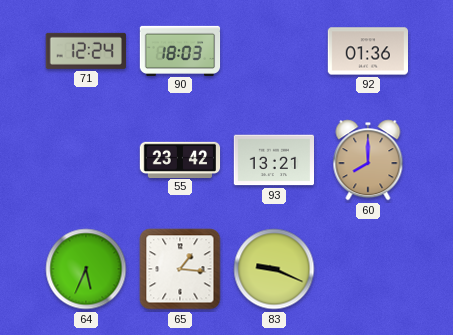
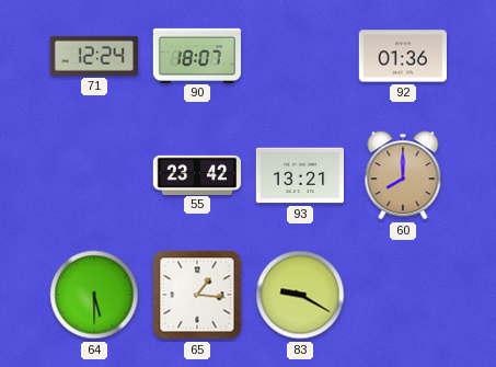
90: 18:03 -> 18:07 (197, 55)
64: 5:34 -> 5:30 (94, 295)
83: 9:19 -> 9:20 (300, 295)
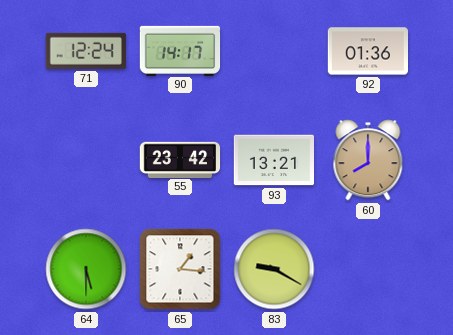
90: 18:07 -> 14:17 (180, 50)
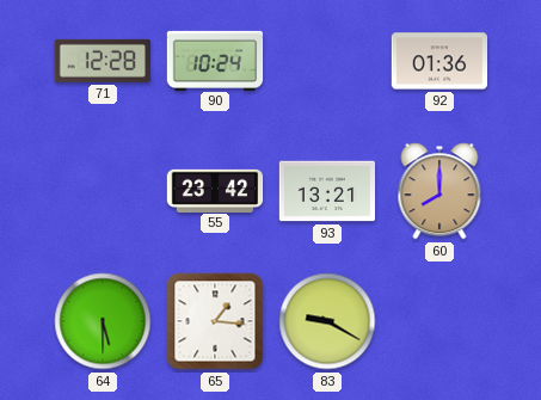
71: 12:24 -> 12:28 (103, 61)
90: 14:17 -> 10:24 (215, 60)
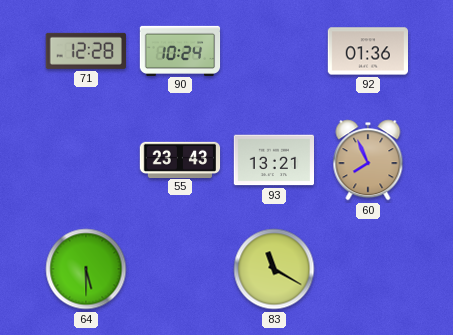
55: 23:42 -> 23:43 (180, 159)
60: 8:00 -> 7:56 (368, 160)
65: 1:16 -> none (215, 321)
83: 9:20 -> 11:20 (274, 269)
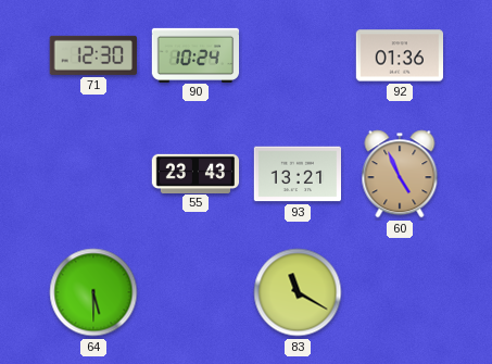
71: 12:28 -> 12:30 (93, 55)
60: 7:56 -> 4:56 (400, 174)
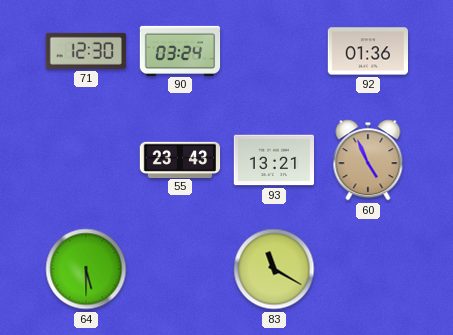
90: 10:24 -> 03:24 (180, 50)
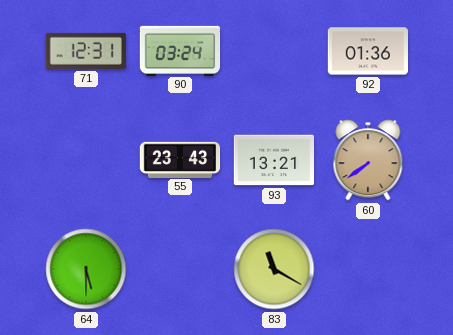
71: 12:30 -> 12:31 (86, 51)
60: 4:56 -> 7:39 (368, 160)
